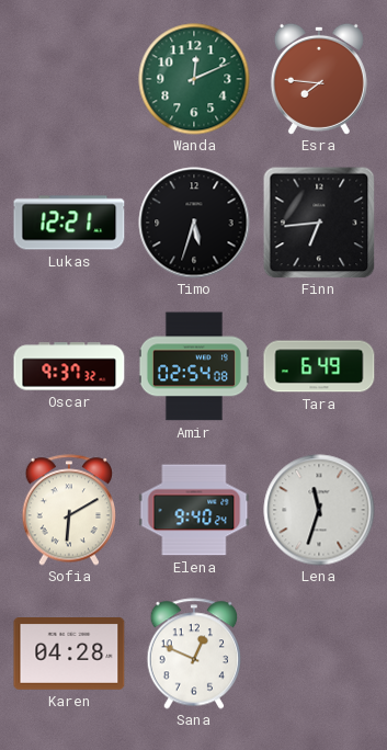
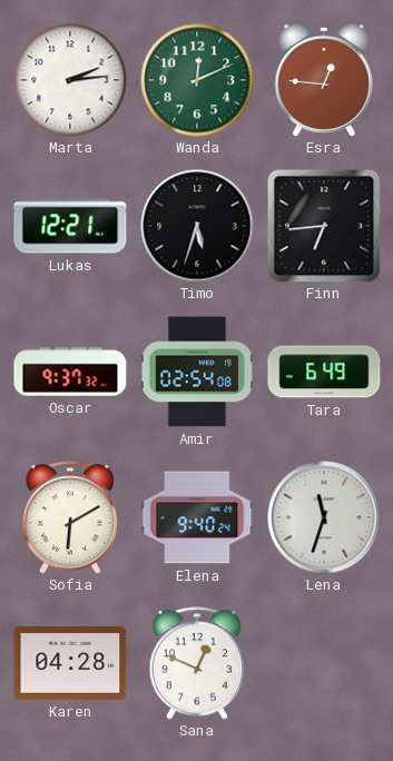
Marta: none -> 2:14 (70, 80)
Esra: 7:46 -> 12:46 (324, 80)
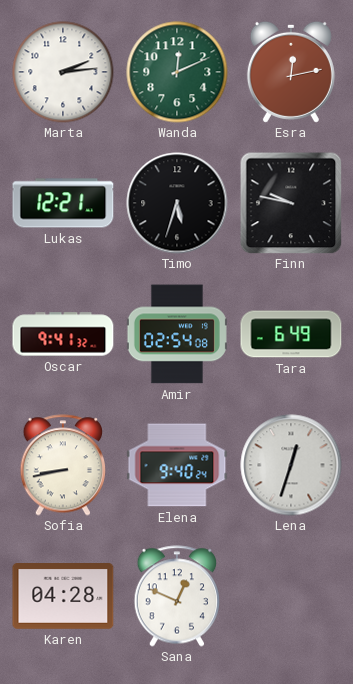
Esra: 12:46 -> 12:13 (291, 72)
Finn: 6:44 -> 9:47 (291, 203)
Oscar: 9:37 -> 9:41 (63, 334)
Sofia: 6:10 -> 8:43 (62, 465)
Lena: 11:33 -> 12:33 (291, 465)
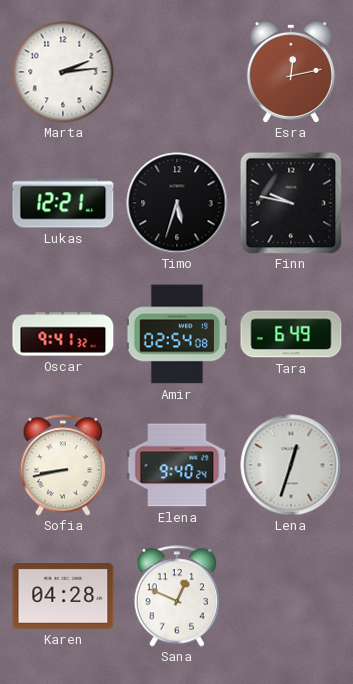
Wanda: 12:11 -> none (177, 72)
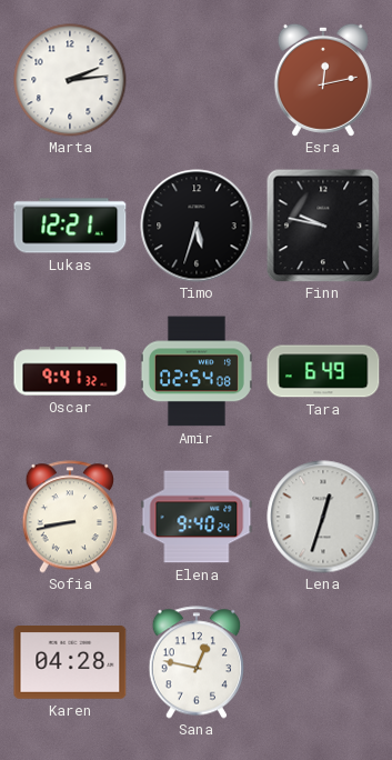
Sana: 12:49 -> 12:47 (195, 662)
